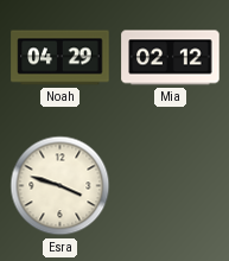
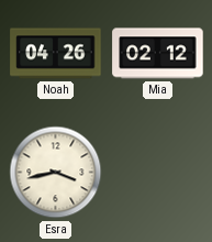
Noah: 04:29 -> 04:26 (56, 54)
Esra: 3:48 -> 3:43 (56, 173)
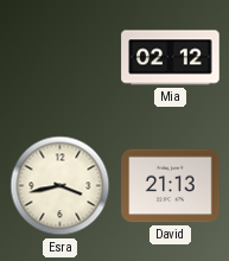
Noah: 04:26 -> none (56, 54)
David: none -> 21:13 (171, 186)
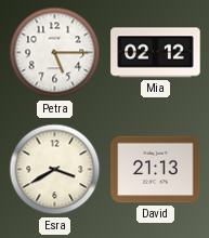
Petra: none -> 5:15 (55, 53)
Esra: 3:43 -> 3:40 (55, 170)
